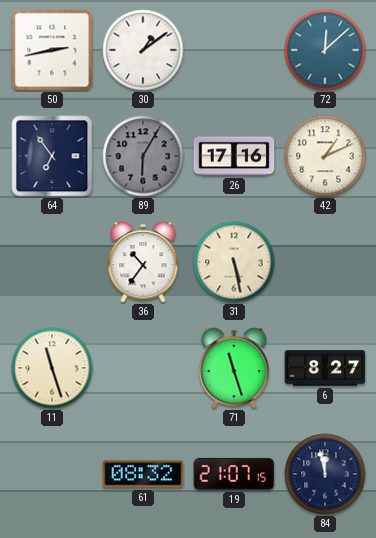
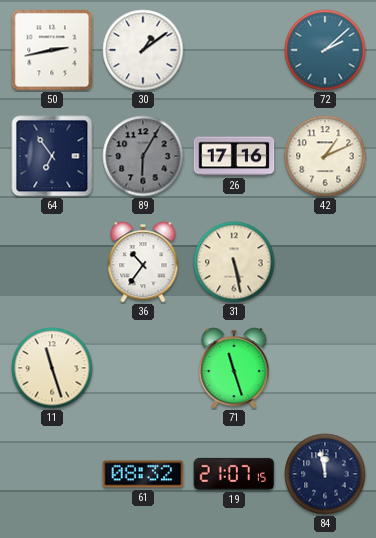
72: 12:08 -> 2:08 (325, 50)
6: 8:27 -> none (325, 368)
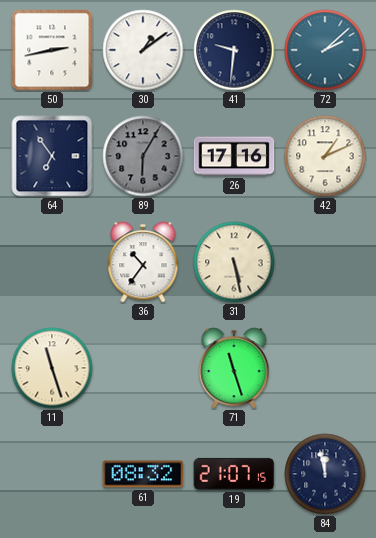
41: none -> 9:31 (234, 50)
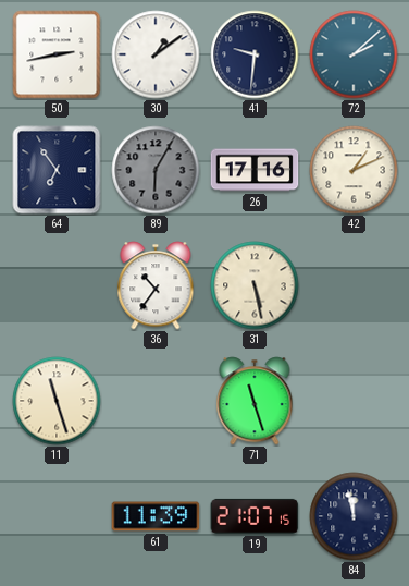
61: 08:32 -> 11:39 (156, 516)
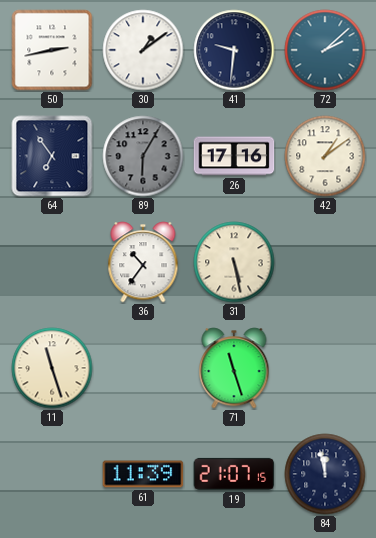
42: 1:11 -> 1:09 (325, 156)
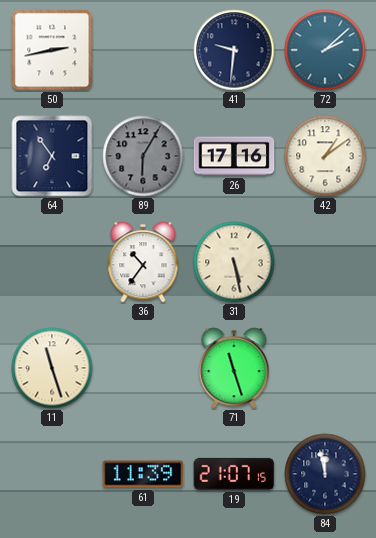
30: 1:09 -> none (143, 50)
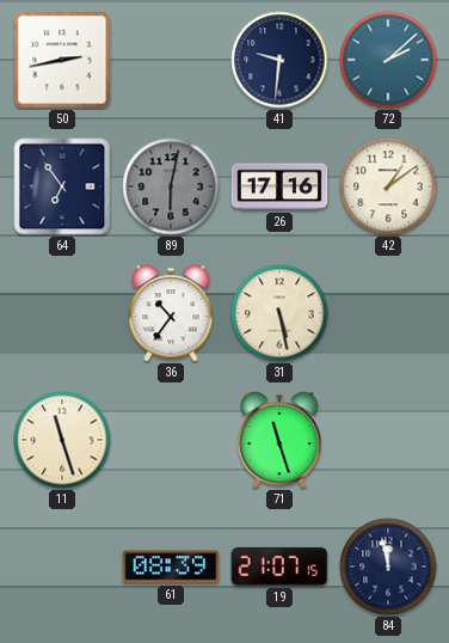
89: 6:05 -> 6:02 (171, 186)
61: 11:39 -> 08:39 (171, 567)
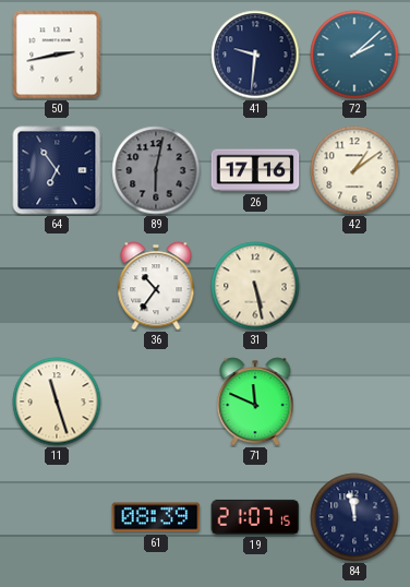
71: 11:27 -> 11:49 (255, 402)
